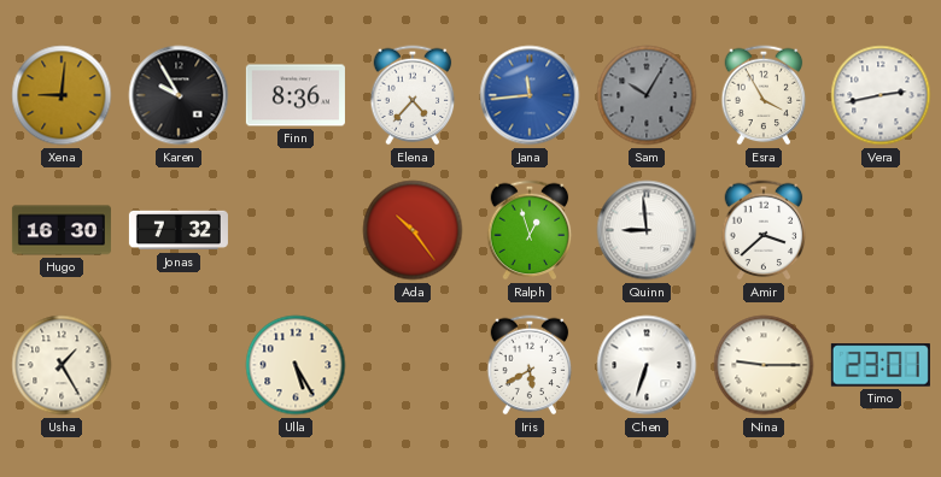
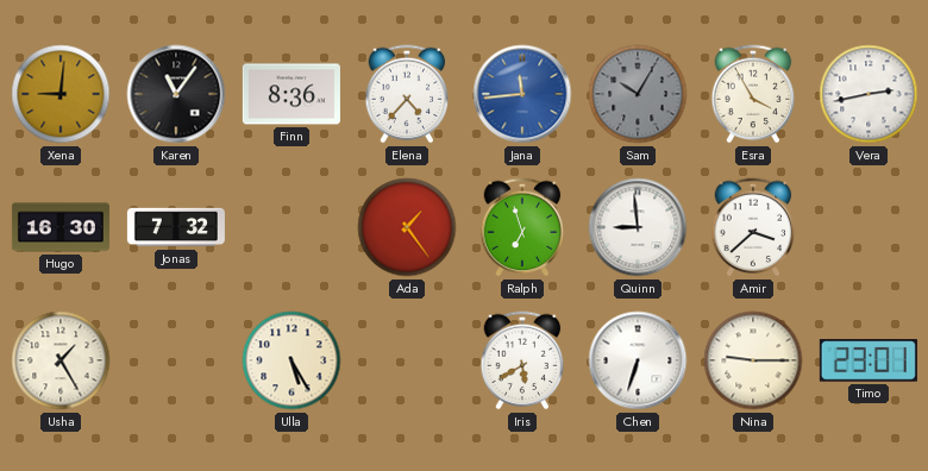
Karen: 9:55 -> 11:06 (176, 94)
Ada: 10:24 -> 1:24 (407, 227)
Ralph: 12:57 -> 6:57 (522, 227)
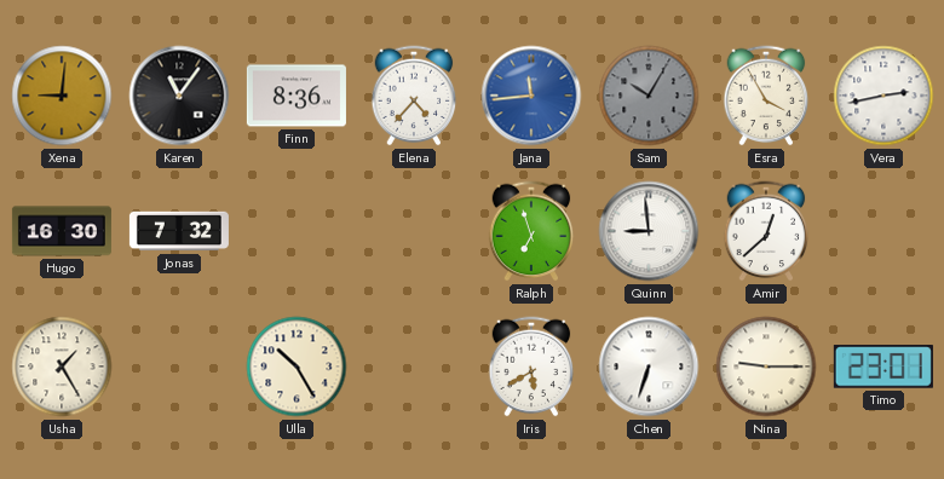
Ada: 1:24 -> none (407, 227)
Amir: 3:38 -> 12:38 (766, 231)
Ulla: 5:25 -> 10:25 (297, 367)
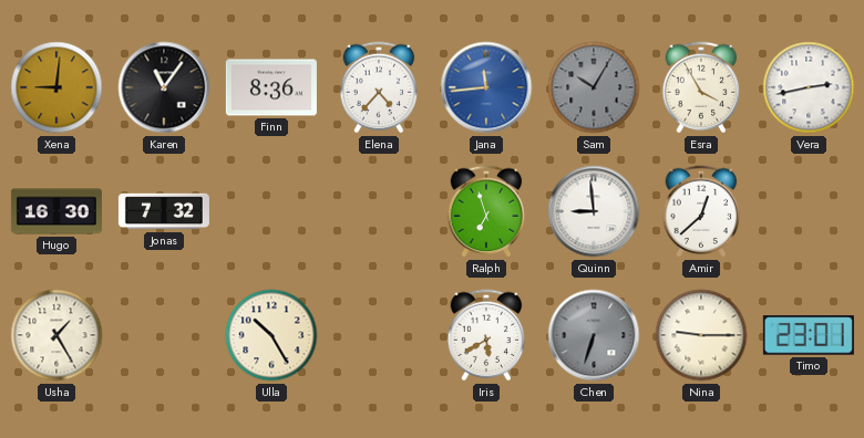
Chen dial: white -> grey (594, 335)
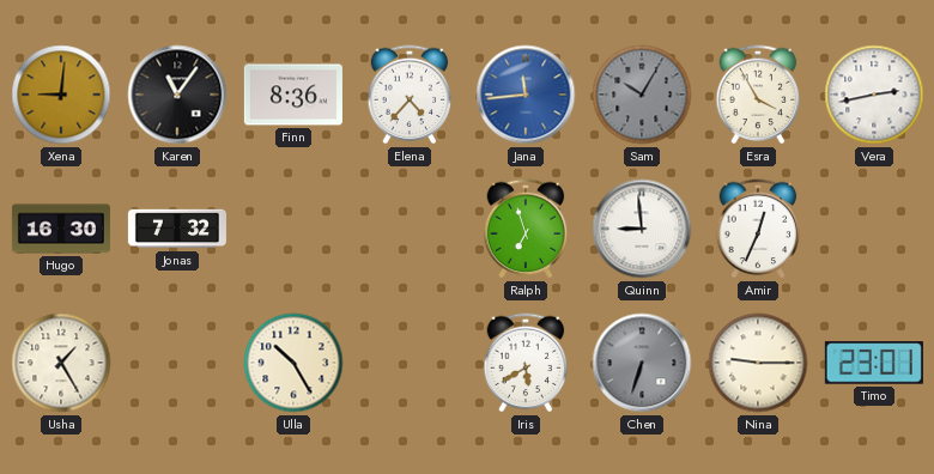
Amir: 12:38 -> 12:34 (758, 229)
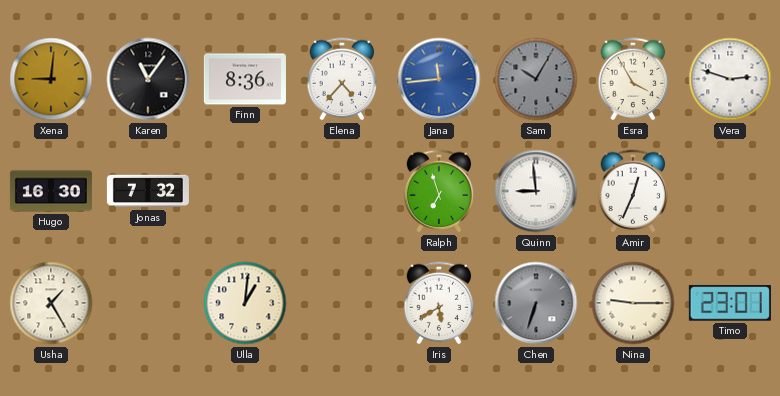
Vera: 2:43 -> 2:48 (730, 79)
Ulla: 10:25 -> 1:01 (245, 303)
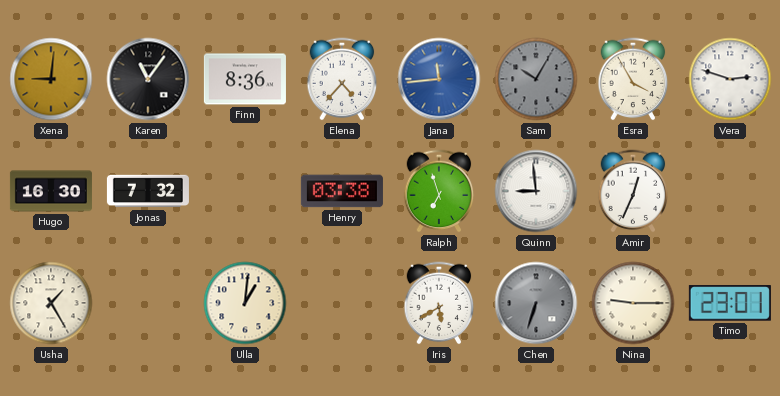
Henry: none -> 03:38 (342, 191)
